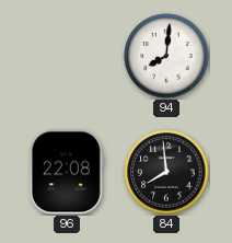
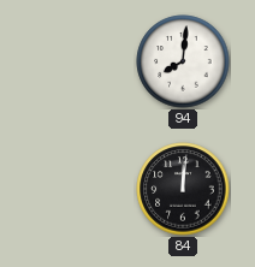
96: 22:08 -> none (67, 172)
84: 7:59 -> 12:01 (183, 189)
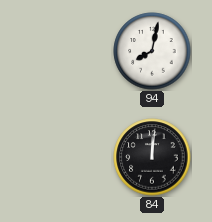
94: 8:01 -> 8:02 (152, 51)
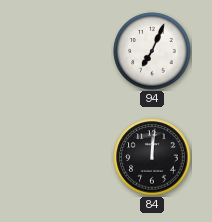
94: 8:02 -> 7:04 (152, 51)
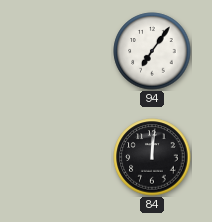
94: 7:04 -> 7:06 (152, 51)
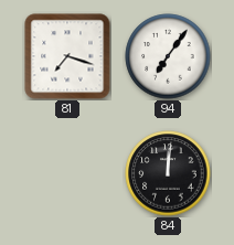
81: none -> 7:18 (67, 56)
